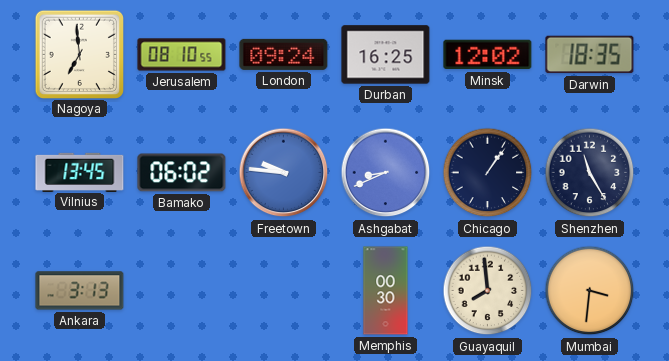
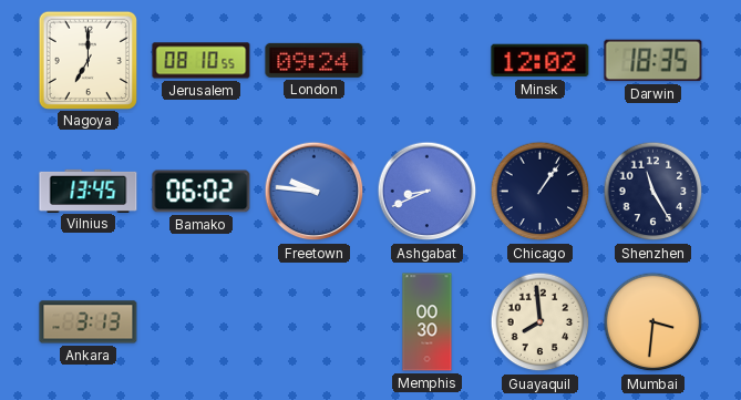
Nagoya: 6:59 -> 7:00 (88, 60)
Durban: 16:25 -> none (386, 55)
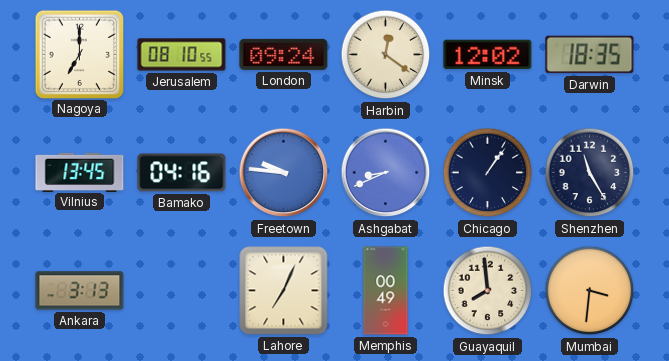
Harbin: none -> 12:21 (386, 55)
Bamako: 06:02 -> 04:16 (182, 173)
Lahore: none -> 7:04 (284, 291)
Memphis: 00:30 -> 00:49 (386, 291)
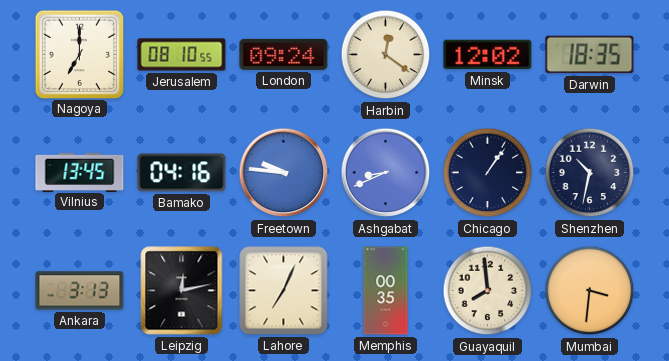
Shenzhen: 11:25 -> 10:32 (590, 173)
Leipzig: none -> 12:13 (182, 291)
Memphis: 00:49 -> 00:35 (386, 291)
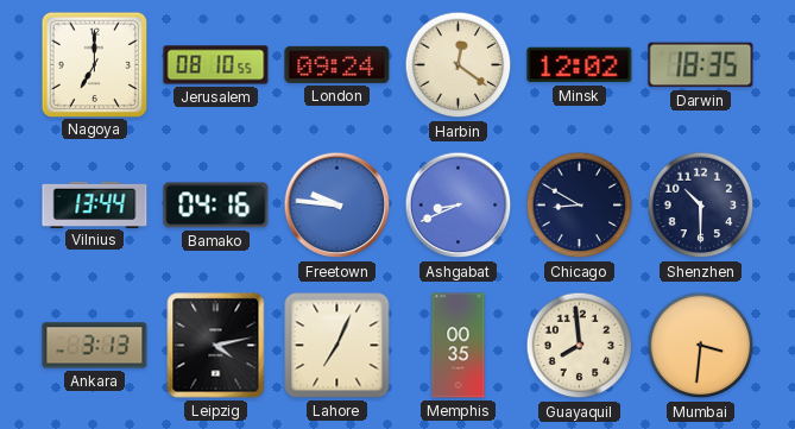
Vilnius: 13:45 -> 13:44 (95, 204)
Chicago: 1:06 -> 8:50 (580, 206)
Shenzhen: 10:32 -> 10:30 (701, 206)
Leipzig: 12:13 -> 4:13 (216, 346)
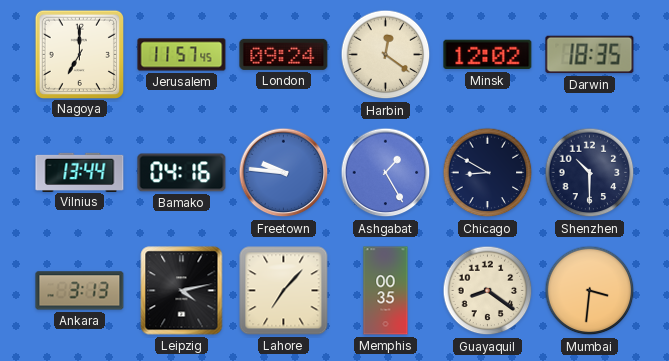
Jerusalem: 08:10 -> 11:57 (182, 55)
Ashgabat: 8:41 -> 1:25 (386, 173)
Lahore: 7:04 -> 7:07 (284, 291)
Guayaquil: 7:59 -> 8:21 (488, 291)
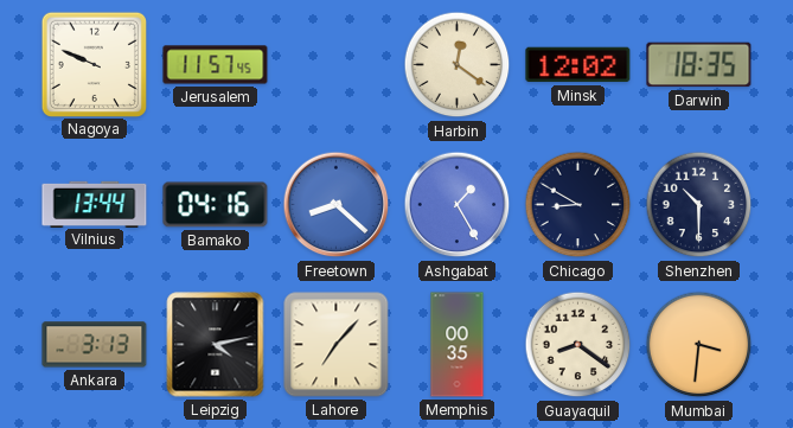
Nagoya: 7:00 -> 9:49 (94, 64)
London: 09:24 -> none (284, 54)
Freetown: 9:46 -> 8:22 (337, 205)
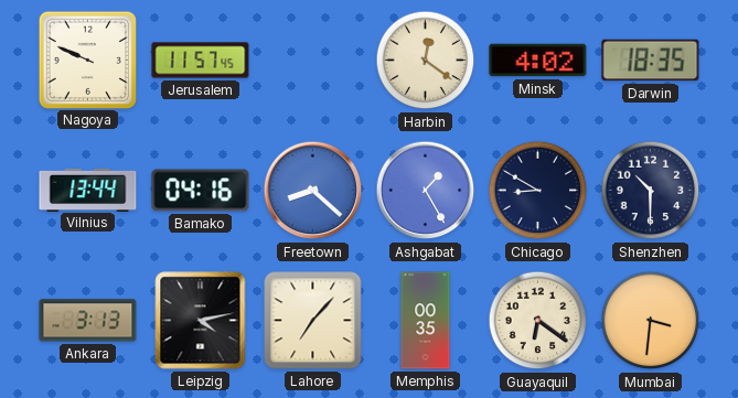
Minsk: 12:02 -> 4:02 (538, 61)
Guayaquil: 8:21 -> 6:21 (538, 321)
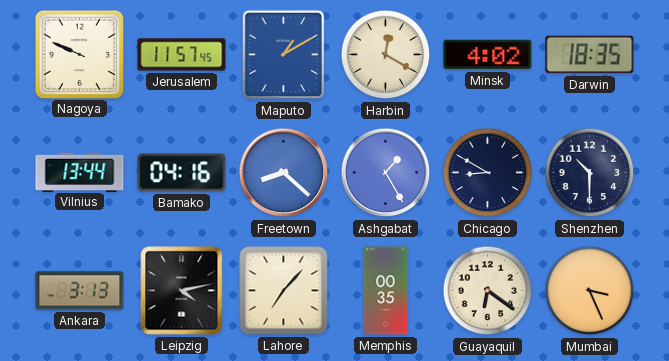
Maputo: none -> 1:10 (284, 55)
Harbin: 12:21 -> 12:20 (386, 55)
Mumbai: 3:31 -> 3:26 (590, 291)
